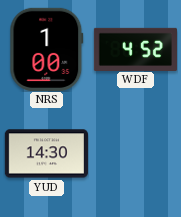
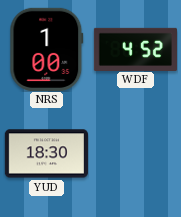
YUD: 14:30 -> 18:30 (46, 154)
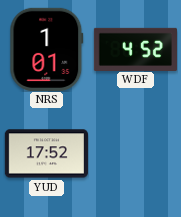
NRS: 1:00 -> 1:01 (47, 49)
YUD: 18:30 -> 17:52 (46, 154)
